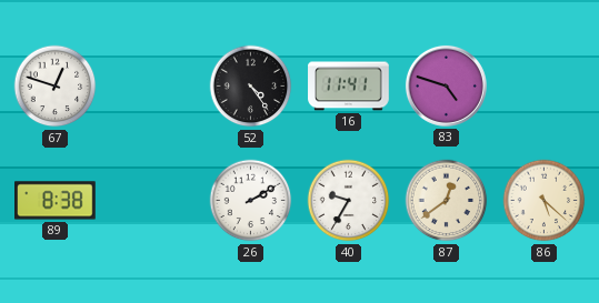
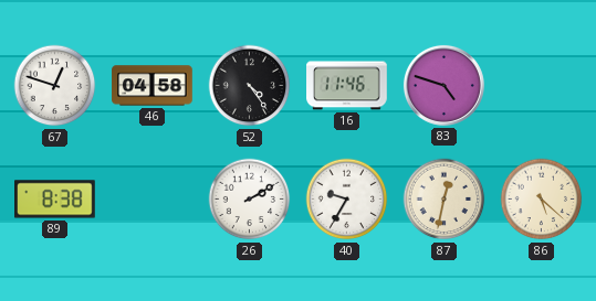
46: none -> 04:58 (153, 86)
16: 11:41 -> 11:46 (347, 86)
87: 12:39 -> 12:32 (445, 200)
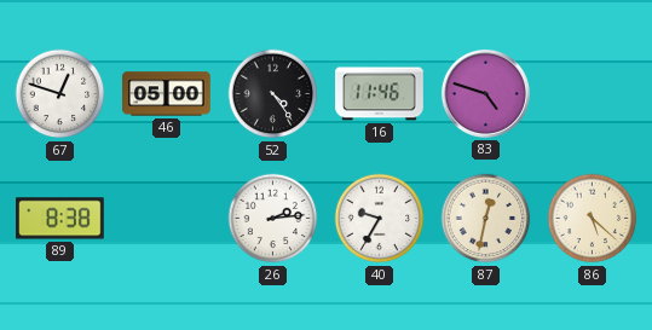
46: 04:58 -> 05:00 (167, 94)
26: 2:10 -> 2:14 (273, 219)
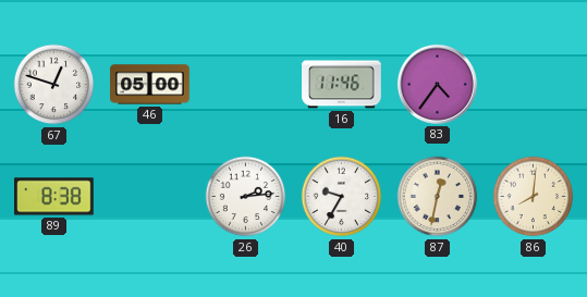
52: 4:24 -> none (273, 94)
83: 4:48 -> 4:36 (437, 84)
86: 5:22 -> 8:01 (534, 197)
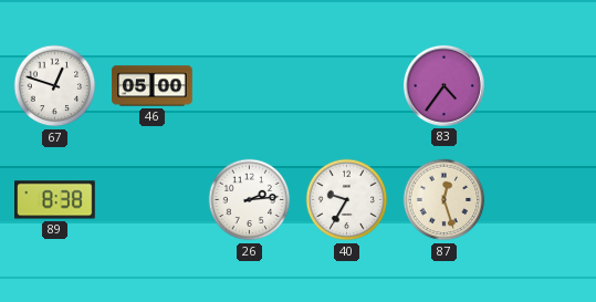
16: 11:46 -> none (342, 85)
87: 12:32 -> 12:27 (445, 200)
86: 8:01 -> none (534, 197)
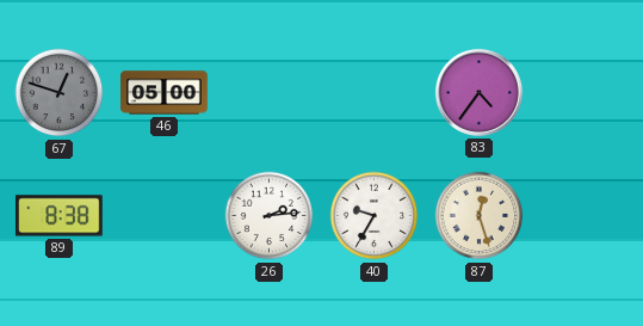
67 dial: white -> grey (60, 93)
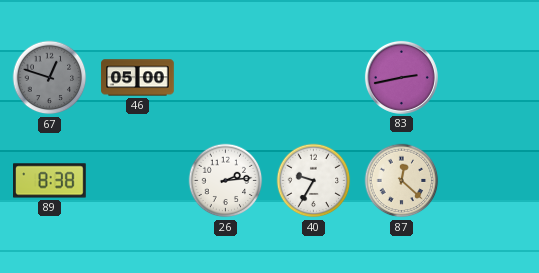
83: 4:36 -> 2:43 (401, 77)
87: 12:27 -> 12:22 (402, 181)
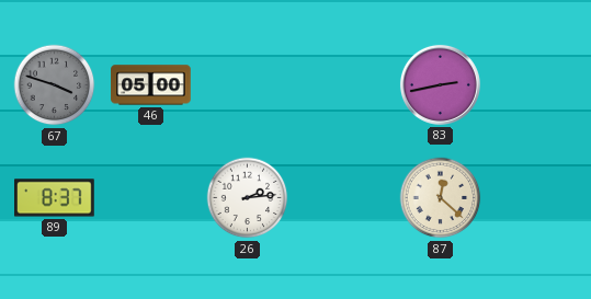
67: 12:48 -> 3:48 (55, 85)
89: 8:38 -> 8:37 (55, 198)
40: 9:35 -> none (314, 181)
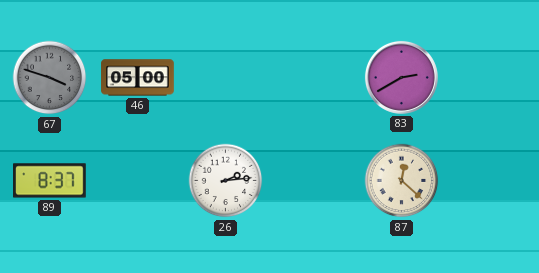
83: 2:43 -> 2:40 (401, 77)
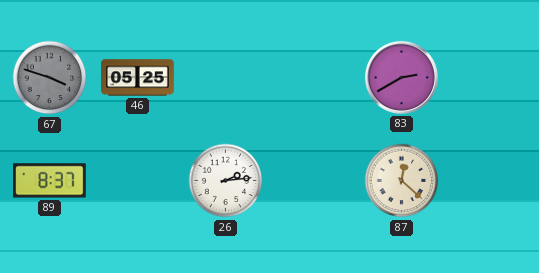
46: 05:00 -> 05:25 (138, 78)
